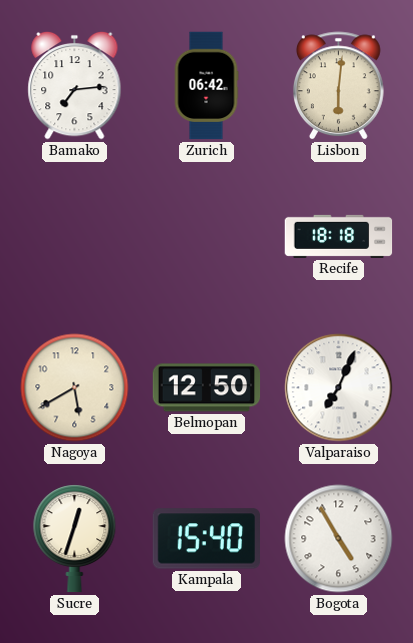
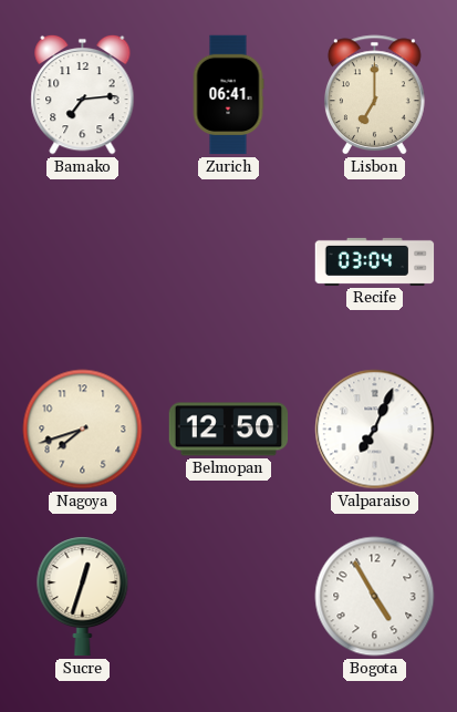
Zurich: 06:42 -> 06:41 (228, 95)
Lisbon: 6:01 -> 7:00 (375, 95)
Recife: 18:18 -> 03:04 (375, 261)
Nagoya: 5:40 -> 7:42 (83, 430)
Kampala: 15:40 -> none (206, 539)
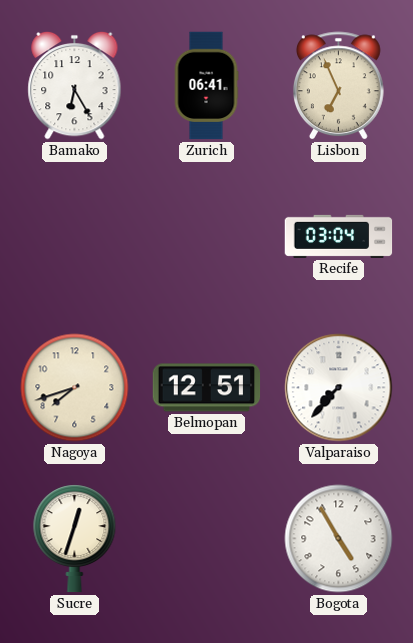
Bamako: 7:14 -> 6:25 (75, 85)
Lisbon: 7:00 -> 6:56 (339, 86)
Belmopan: 12:50 -> 12:51 (207, 388)
Valparaiso: 7:04 -> 7:37 (339, 388)
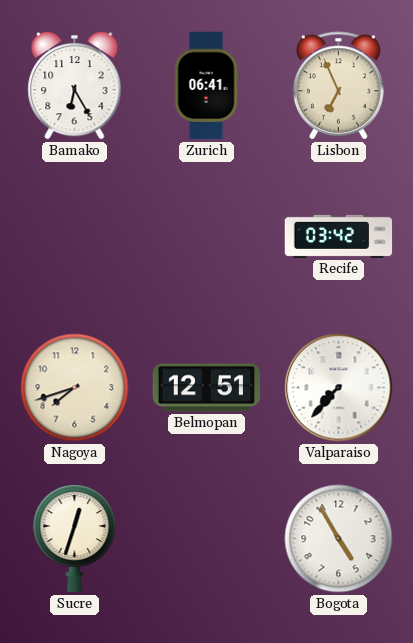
Recife: 03:04 -> 03:42 (339, 236)
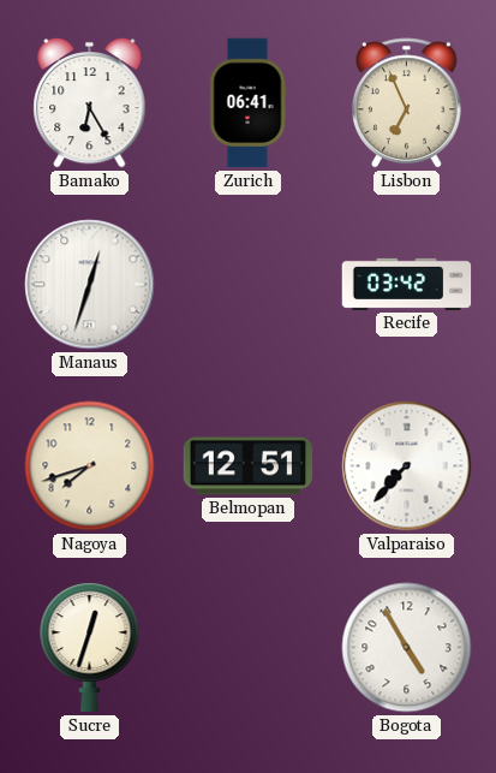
Manaus: none -> 12:33 (90, 285)
